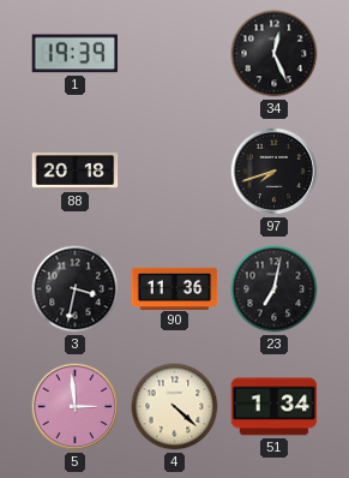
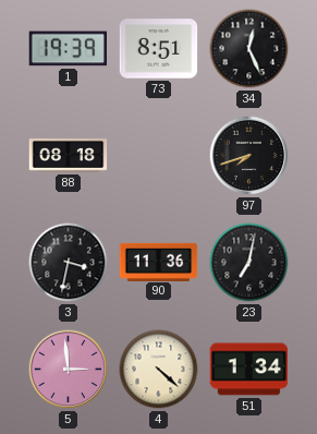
73: none -> 8:51 (159, 49)
88: 20:18 -> 08:18 (69, 156)
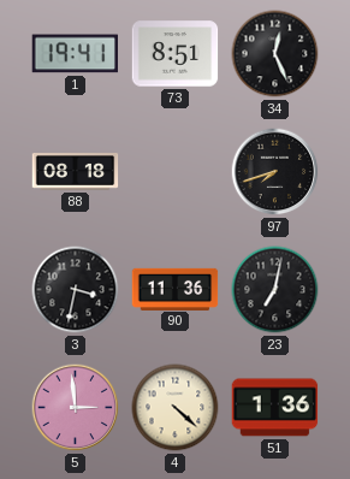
1: 19:39 -> 19:41 (75, 54)
51: 1:34 -> 1:36 (275, 408)
